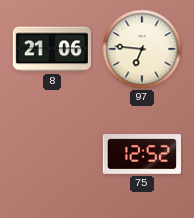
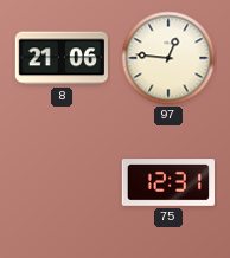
97: 6:46 -> 12:46 (168, 58)
75: 12:52 -> 12:31 (167, 182)
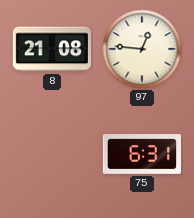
8: 21:06 -> 21:08 (52, 49)
75: 12:31 -> 6:31 (141, 154)
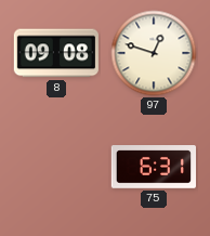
8: 21:08 -> 09:08 (56, 53)
97: 12:46 -> 12:48 (154, 53)
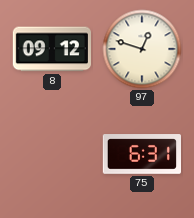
8: 09:08 -> 09:12 (52, 49)
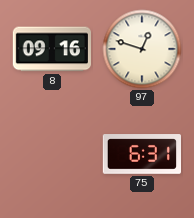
8: 09:12 -> 09:16 (52, 49)
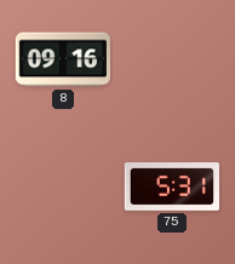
97: 12:48 -> none (142, 49)
75: 6:31 -> 5:31 (171, 186)
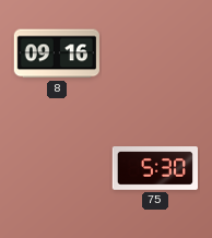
75: 5:31 -> 5:30 (154, 168)
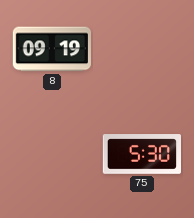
8: 09:16 -> 09:19 (52, 49)
